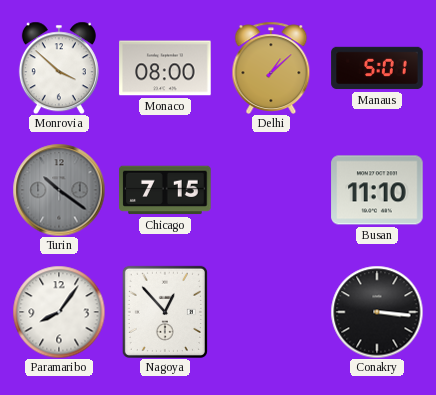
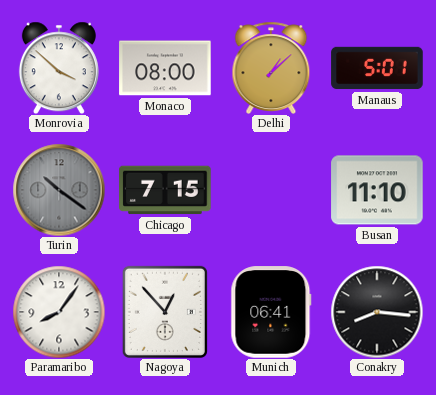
Munich: none -> 06:41 (271, 312)
Conakry: 3:16 -> 8:16 (377, 312)
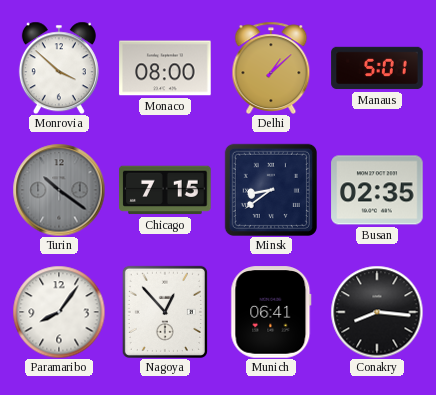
Minsk: none -> 8:39 (271, 190)
Busan: 11:10 -> 02:35 (377, 190)
